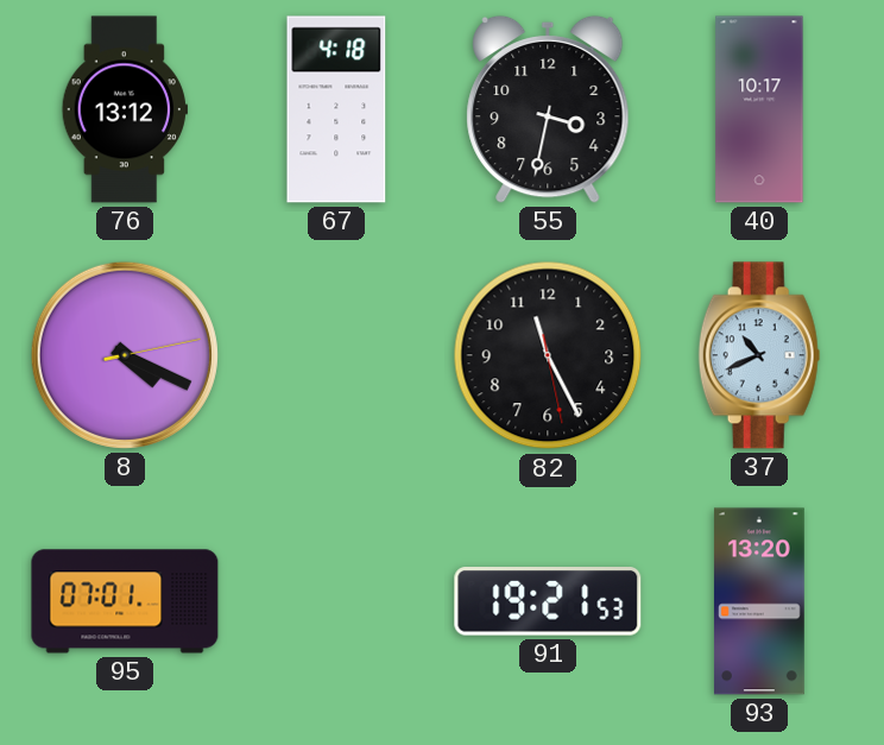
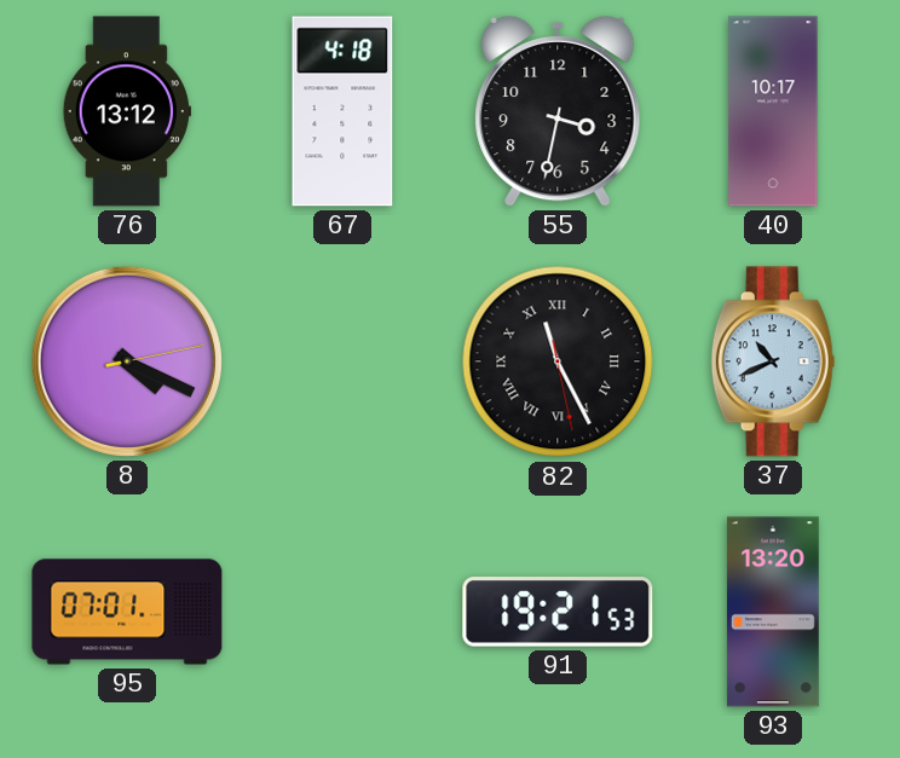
82 numerals: Arabic -> Roman (558, 361)
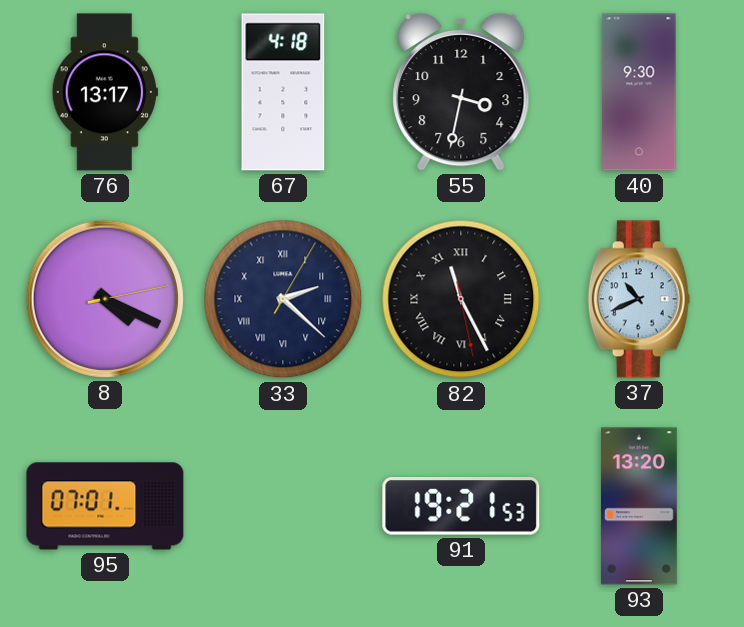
76: 13:12 -> 13:17 (105, 92)
40: 10:17 -> 9:30 (639, 92)
33: none -> 2:22 (283, 299)
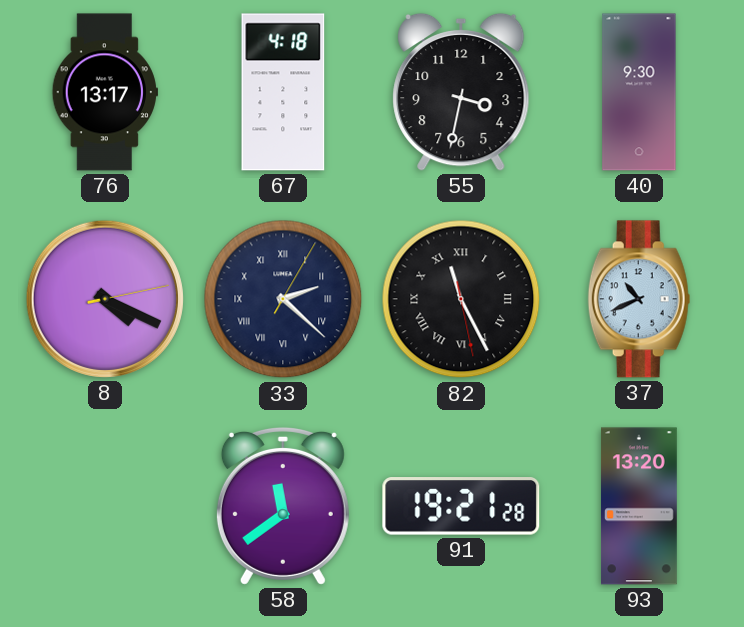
95: 07:01 -> none (105, 506)
58: none -> 11:39 (283, 506)
91: 19:21:53 -> 19:21:28 (461, 506)
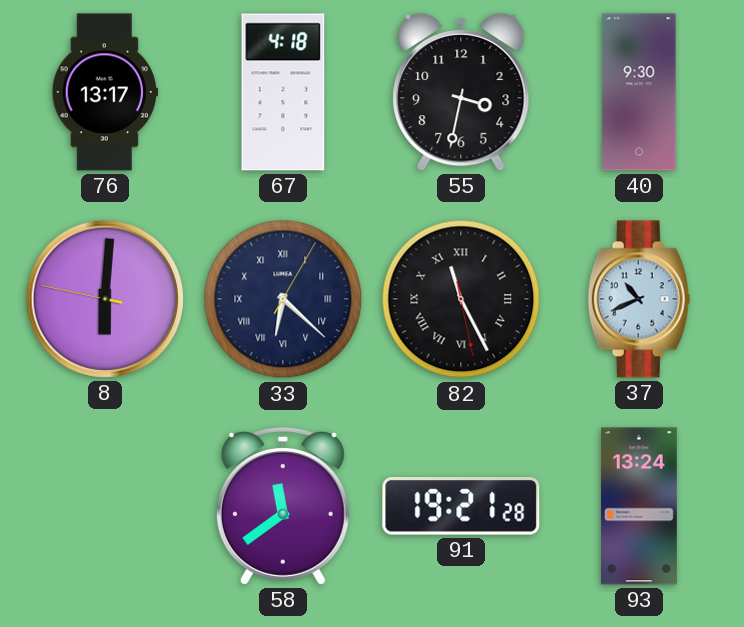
8: 4:19 -> 6:00 (105, 299)
33: 2:22 -> 6:22 (283, 299)
93: 13:20 -> 13:24 (639, 506)
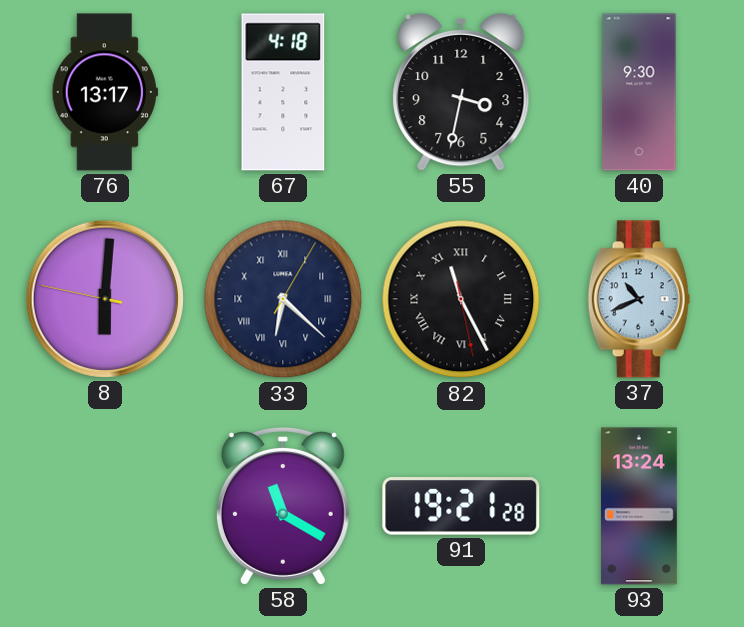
58: 11:39 -> 11:20 (283, 506)
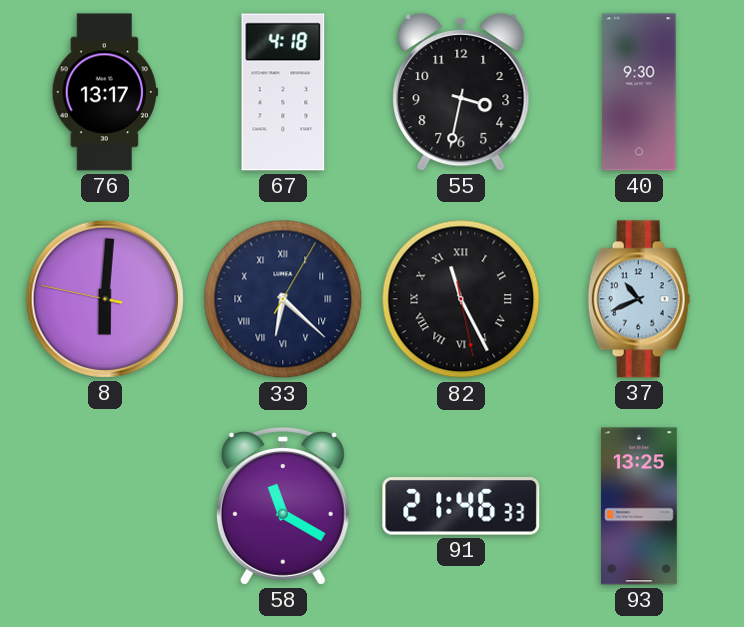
91: 19:21 -> 21:46 (461, 506)
93: 13:24 -> 13:25 (639, 506)
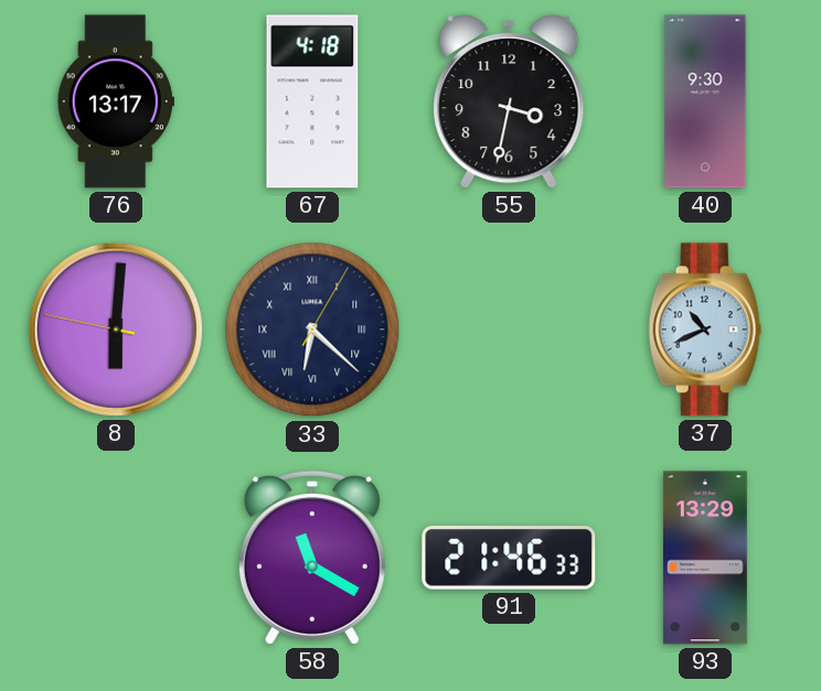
82: 11:25 -> none (461, 299)
93: 13:25 -> 13:29 (705, 558)
